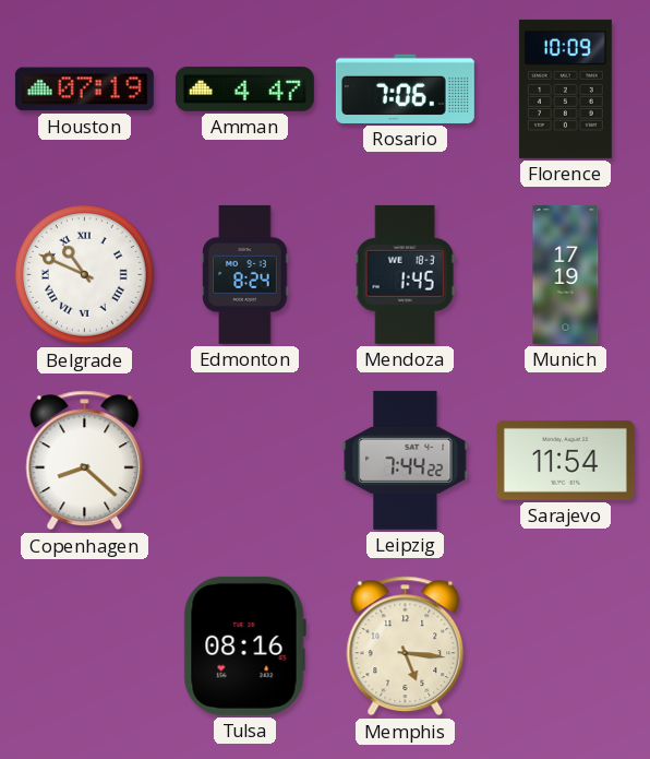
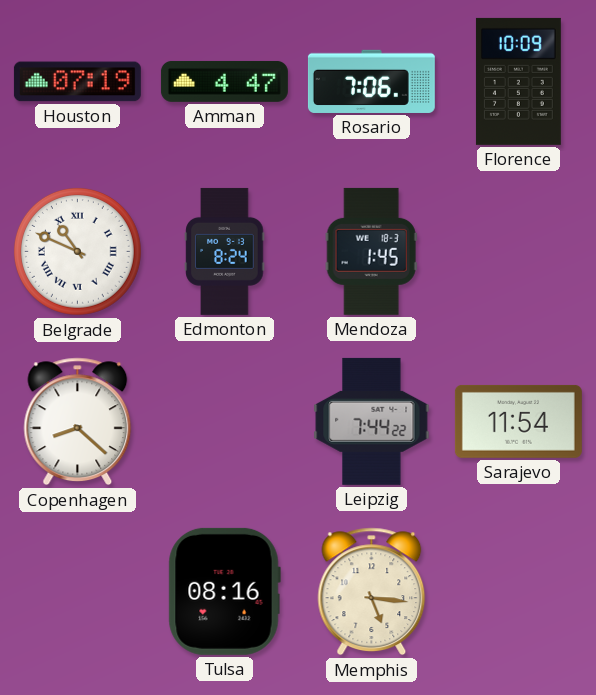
Munich: 17:19 -> none (566, 274)
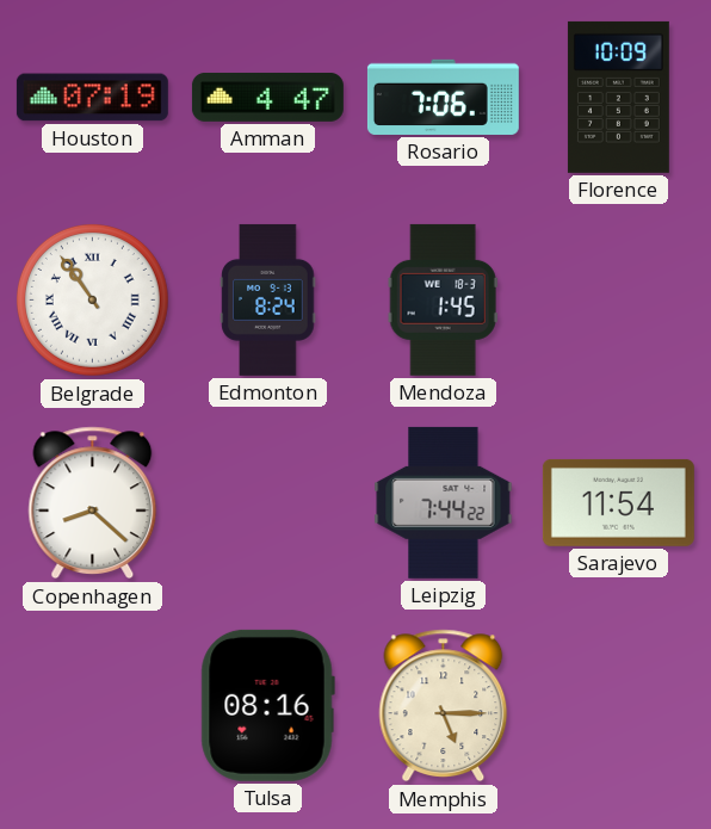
Belgrade: 10:49 -> 10:54 (92, 299)
Memphis: 5:16 -> 5:15 (444, 706)
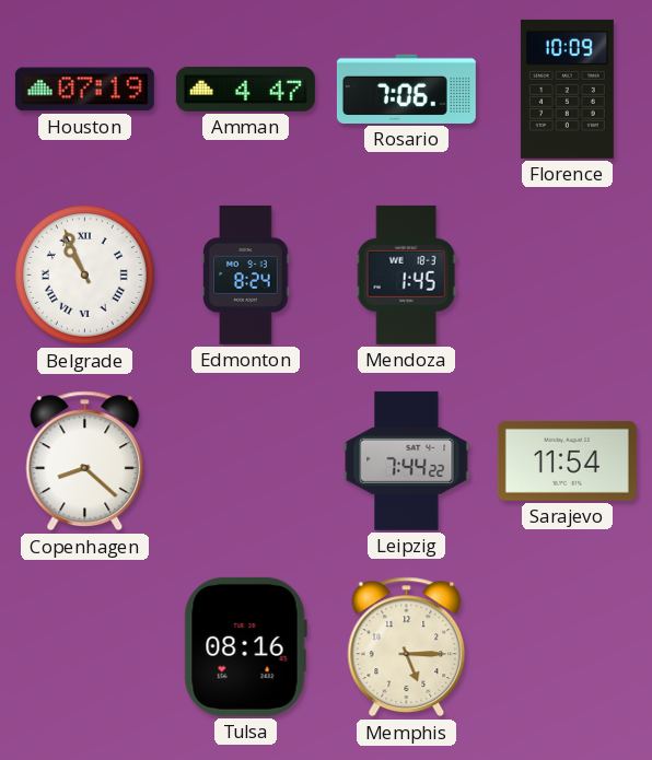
Belgrade: 10:54 -> 10:56 (84, 274)
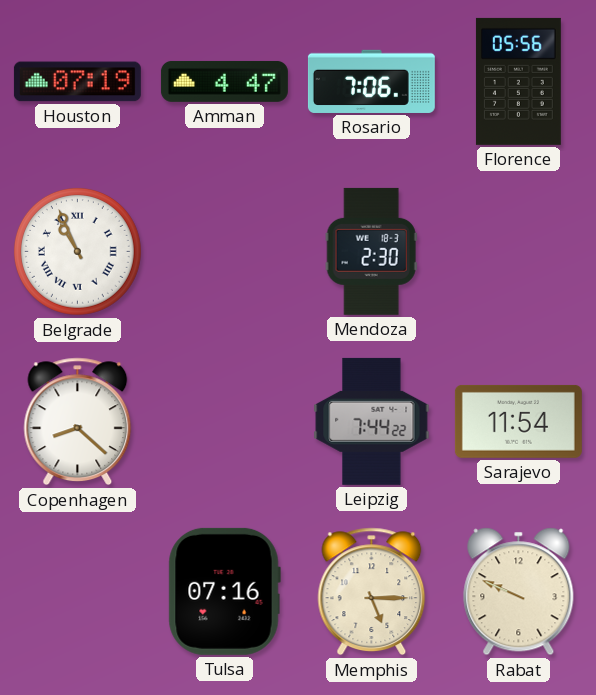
Florence: 10:09 -> 05:56 (518, 81)
Edmonton: 8:24 -> none (246, 274)
Mendoza: 1:45 -> 2:30 (371, 251)
Tulsa: 08:16 -> 07:16 (224, 591)
Rabat: none -> 9:49 (519, 592)
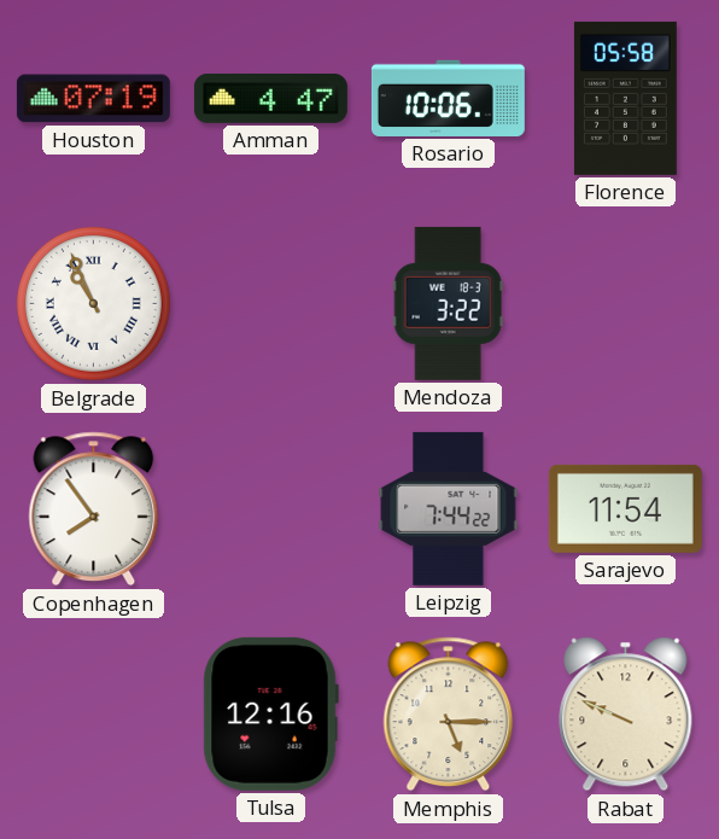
Rosario: 7:06 -> 10:06 (448, 98)
Florence: 05:56 -> 05:58 (625, 98)
Mendoza: 2:30 -> 3:22 (448, 303)
Copenhagen: 8:22 -> 7:54 (94, 509)
Tulsa: 07:16 -> 12:16 (270, 713)
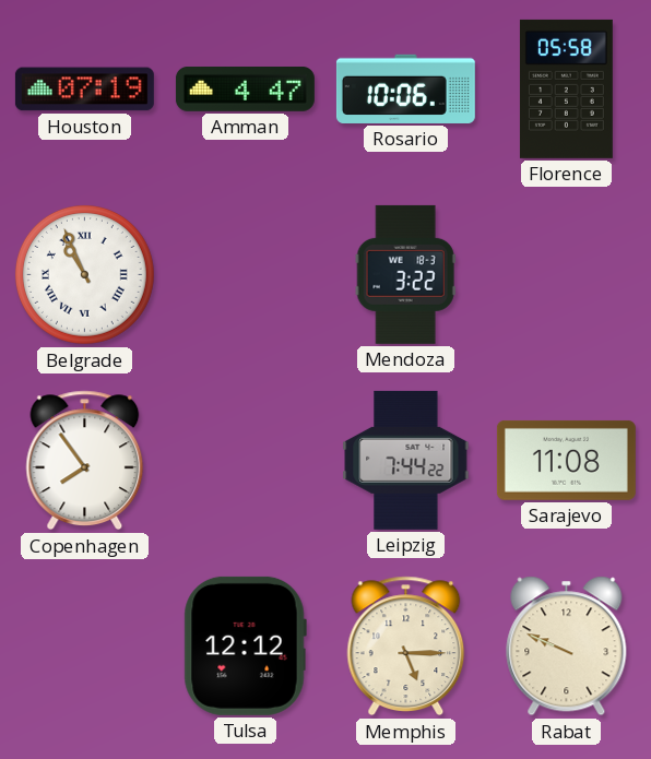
Sarajevo: 11:54 -> 11:08 (566, 460)
Tulsa: 12:16 -> 12:12 (245, 645)
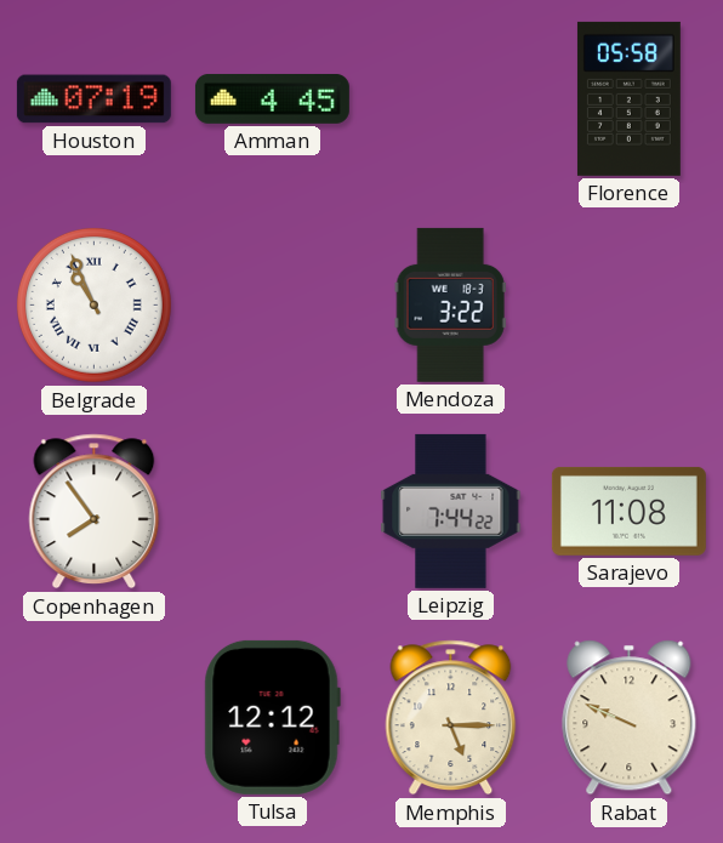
Amman: 4:47 -> 4:45 (272, 98)
Rosario: 10:06 -> none (405, 88)
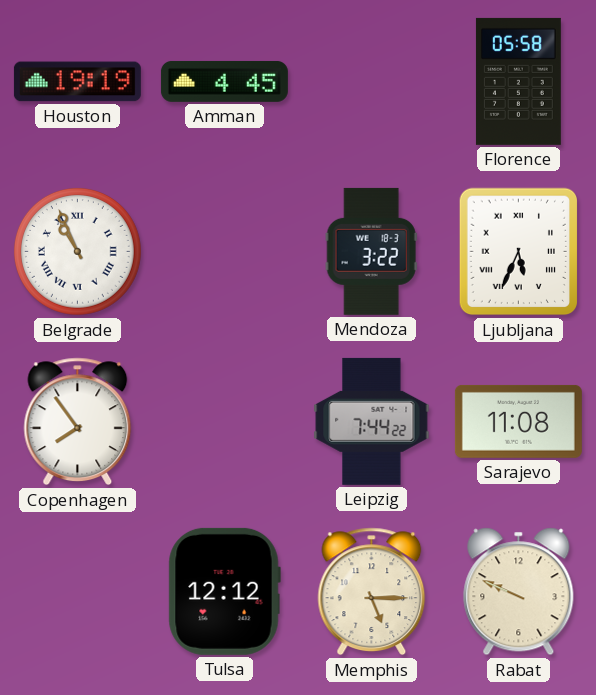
Houston: 07:19 -> 19:19 (77, 82)
Ljubljana: none -> 5:34 (519, 252)
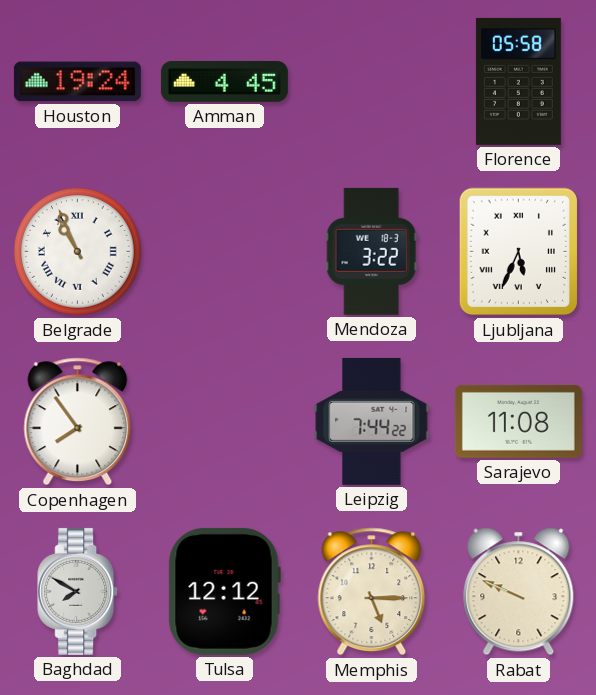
Houston: 19:19 -> 19:24 (77, 82)
Baghdad: none -> 7:50 (78, 591)
